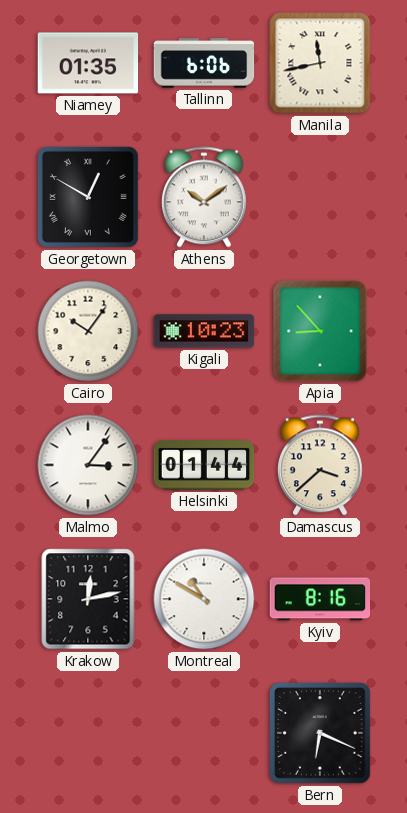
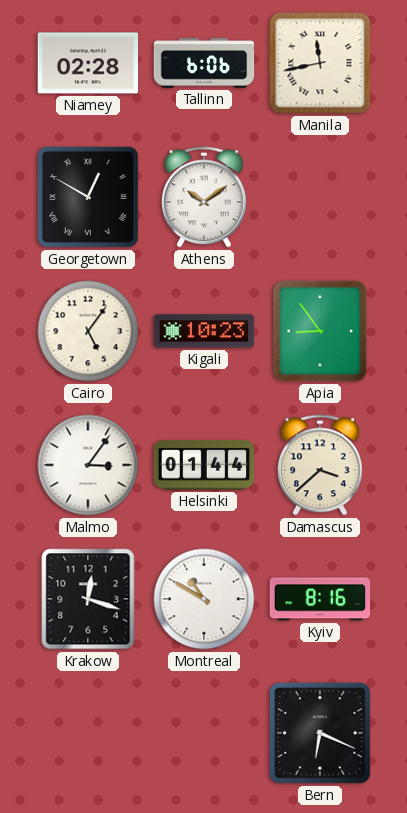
Niamey: 01:35 -> 02:28 (88, 63)
Cairo: 10:06 -> 5:06 (88, 331)
Apia: 8:53 -> 8:54 (320, 331)
Krakow: 12:13 -> 12:18 (88, 599)
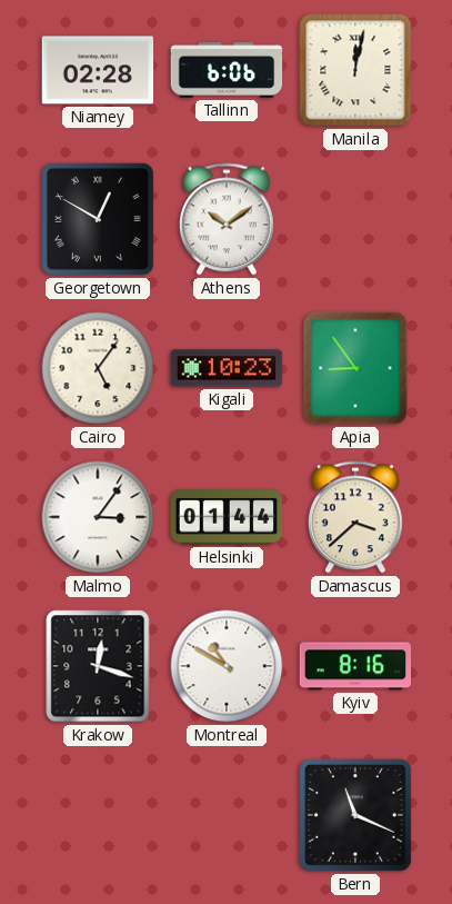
Manila: 11:43 -> 12:02 (355, 70)
Bern: 6:19 -> 11:19 (355, 815)
